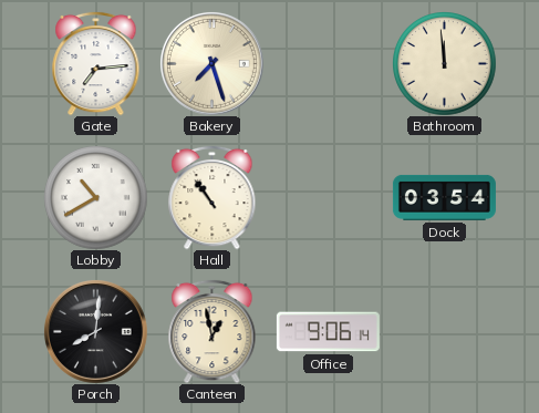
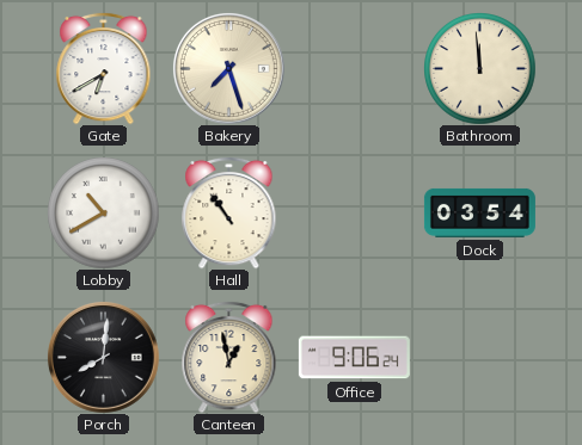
Gate: 7:14 -> 6:40 (104, 68)
Office: 9:06:14 -> 9:06:24 (354, 358)
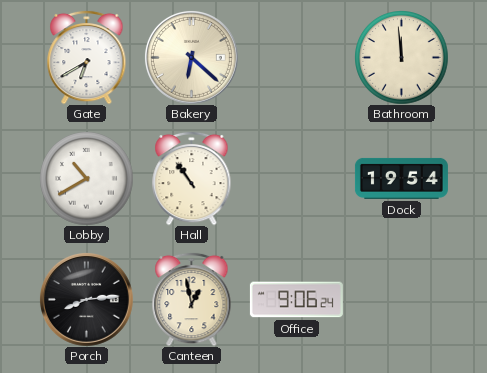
Bakery: 7:27 -> 6:22 (191, 57)
Dock: 03:54 -> 19:54 (401, 178)
Porch: 8:01 -> 8:14 (86, 299)
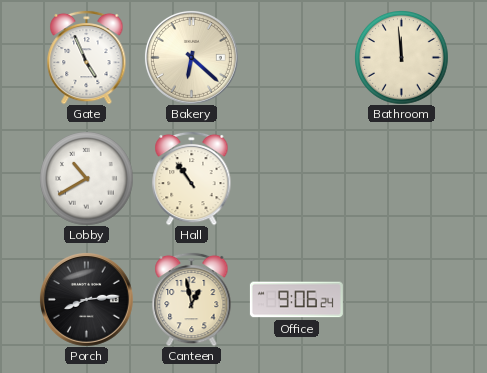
Gate: 6:40 -> 4:56 (87, 57)
Dock: 19:54 -> none (401, 178)
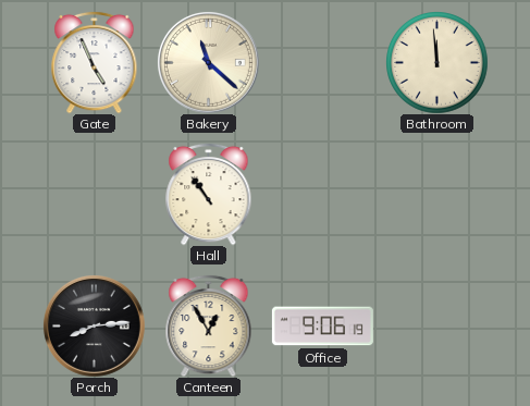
Bakery: 6:22 -> 11:22 (208, 62)
Lobby: 10:40 -> none (86, 178)
Canteen: 12:58 -> 12:55 (209, 325)
Office: 9:06:24 -> 9:06:19 (322, 327)
